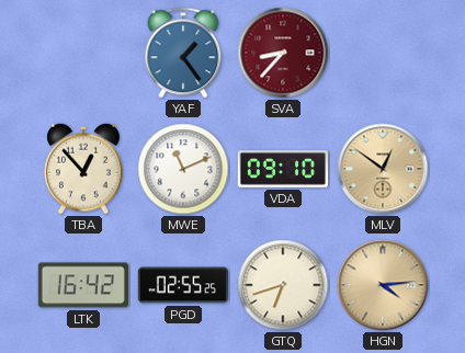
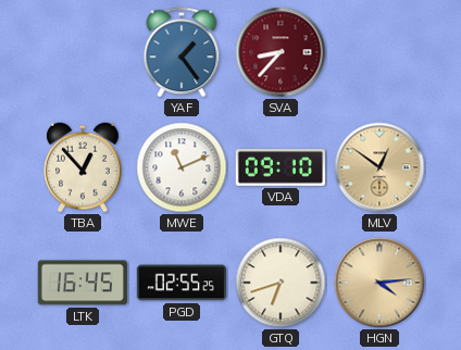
LTK: 16:42 -> 16:45 (83, 283)
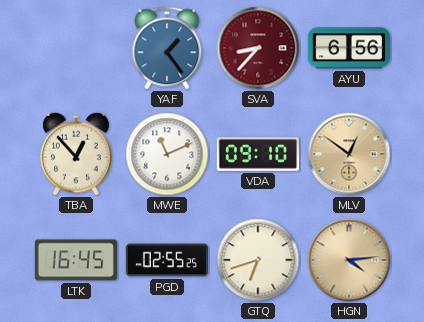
AYU: none -> 6:56 (348, 48)
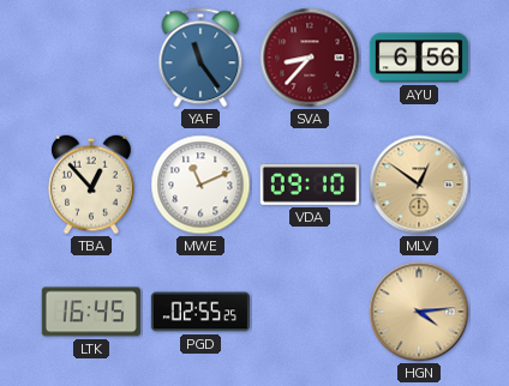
YAF: 1:24 -> 11:24 (200, 58)
GTQ: 6:42 -> none (258, 260)
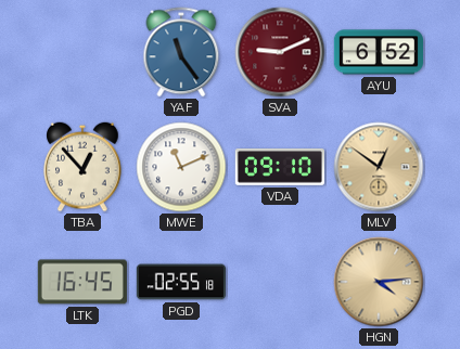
SVA: 8:37 -> 9:11 (280, 52)
AYU: 6:56 -> 6:52 (378, 52)
PGD: 02:55:25 -> 02:55:18 (180, 282)
